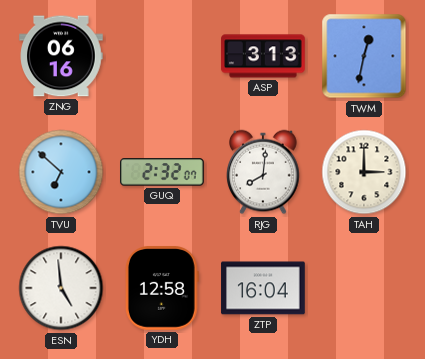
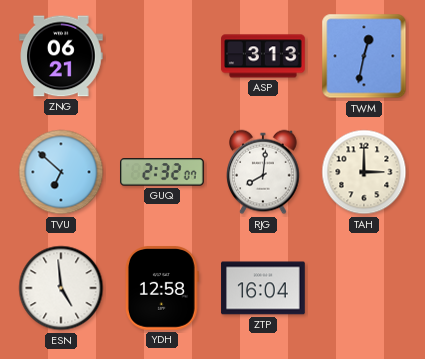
ZNG: 06:16 -> 06:21 (61, 56)
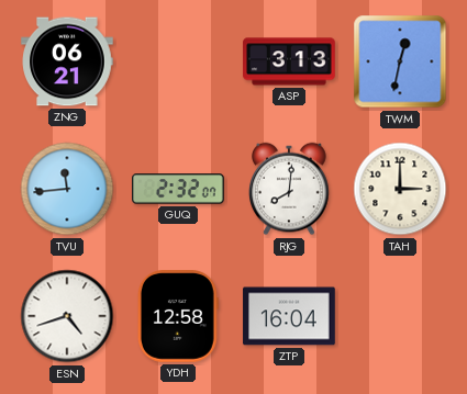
TVU: 6:52 -> 11:44 (67, 189)
ESN: 4:59 -> 4:42 (67, 316)
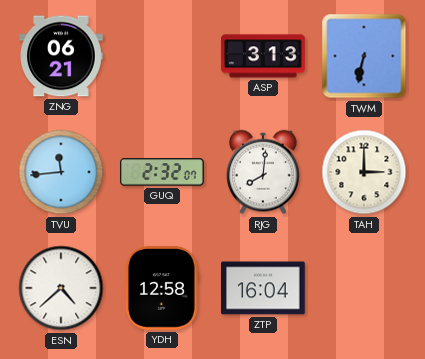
TWM: 12:32 -> 6:32 (364, 56)
ESN: 4:42 -> 4:38 (61, 288)
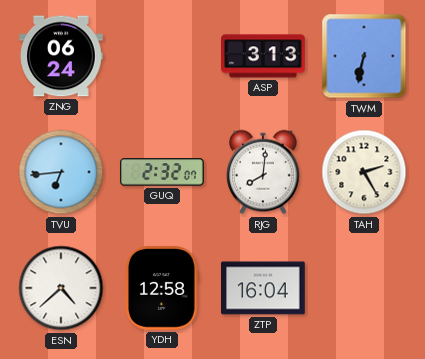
ZNG: 06:21 -> 06:24 (61, 56)
TVU: 11:44 -> 6:44 (61, 172)
TAH: 3:00 -> 2:25 (364, 172)
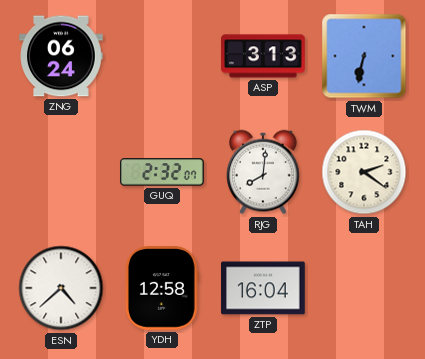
TVU: 6:44 -> none (61, 172)
TAH: 2:25 -> 2:21 (364, 172)
